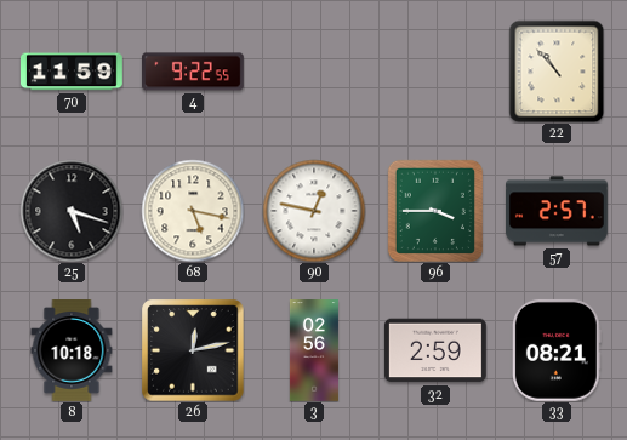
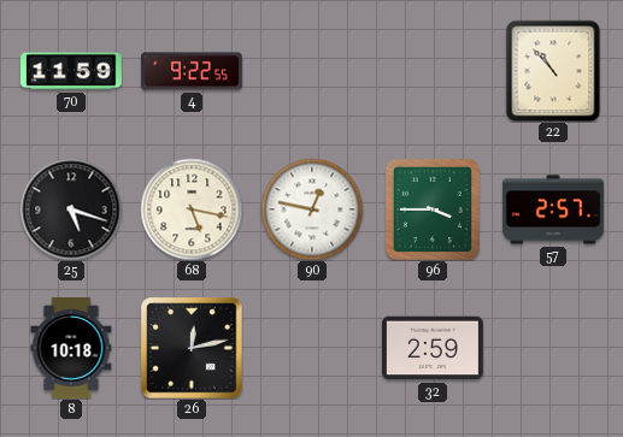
3: 02:56 -> none (314, 352)
33: 08:21 -> none (557, 350)
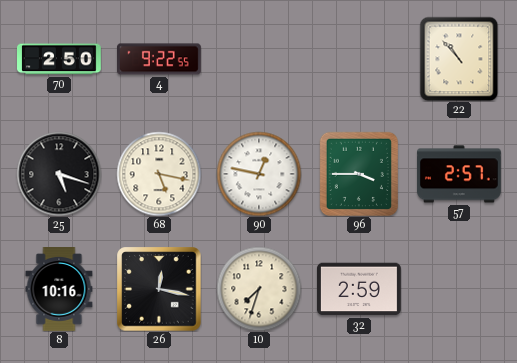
70: 11:59 -> 2:50 (60, 59)
8: 10:18 -> 10:16 (59, 290)
26: 12:13 -> 12:17 (159, 289)
10: none -> 7:33 (259, 289)
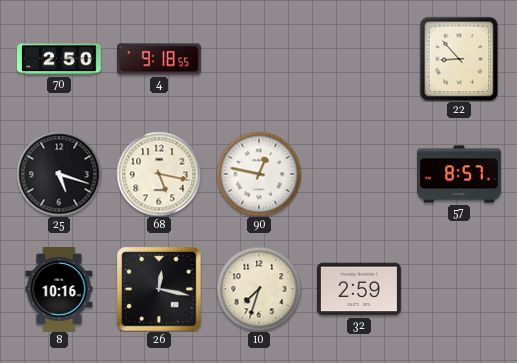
4: 9:22 -> 9:18 (160, 59)
22: 10:53 -> 8:53 (459, 59)
96: 3:45 -> none (359, 173)
57: 2:57 -> 8:57 (460, 174)
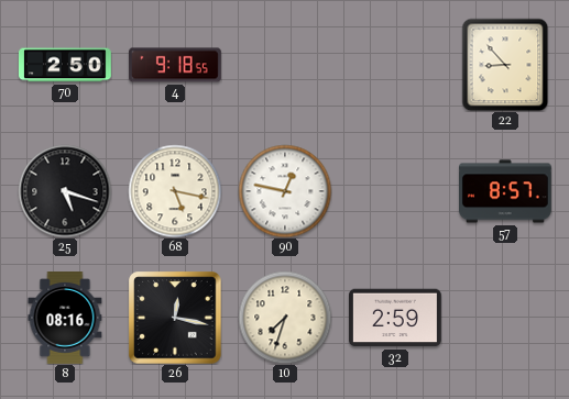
8: 10:16 -> 08:16 (65, 319)
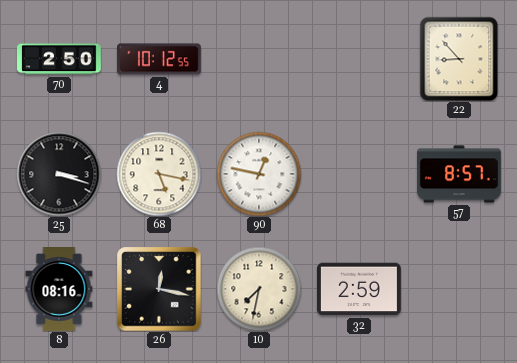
4: 9:18 -> 10:12 (160, 59)
25: 5:18 -> 3:18 (59, 174)
10: 7:33 -> 7:32 (259, 289)
